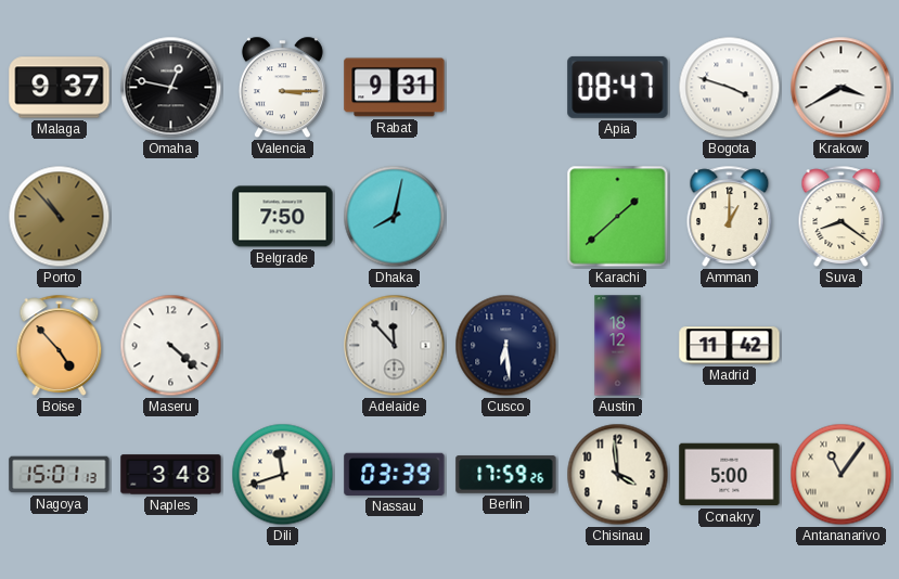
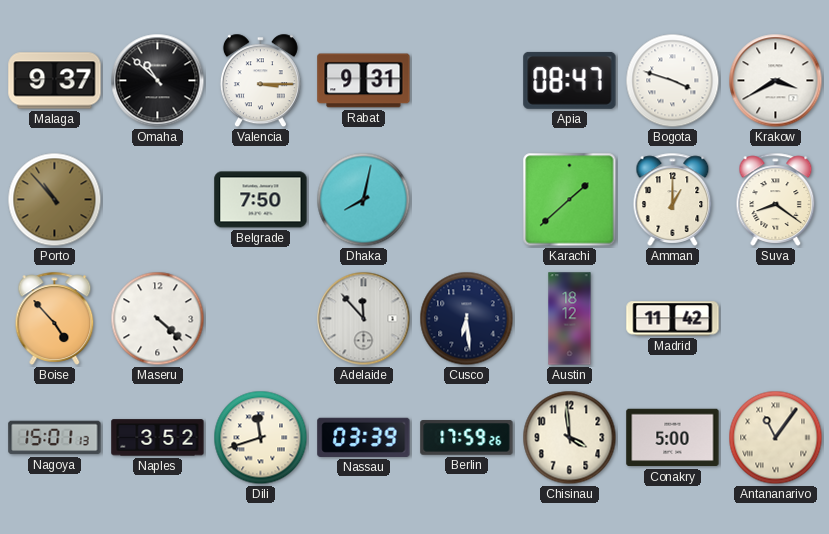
Omaha: 12:47 -> 10:52 (158, 81)
Naples: 3:48 -> 3:52 (158, 438)
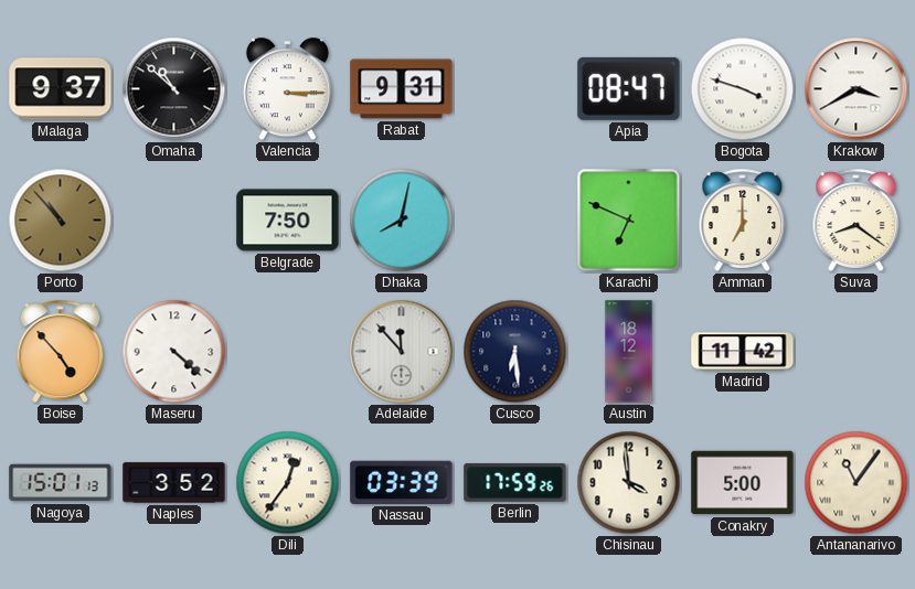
Karachi: 1:38 -> 6:49 (629, 221)
Amman: 1:00 -> 7:00 (743, 219)
Dili: 11:42 -> 12:36 (288, 483)
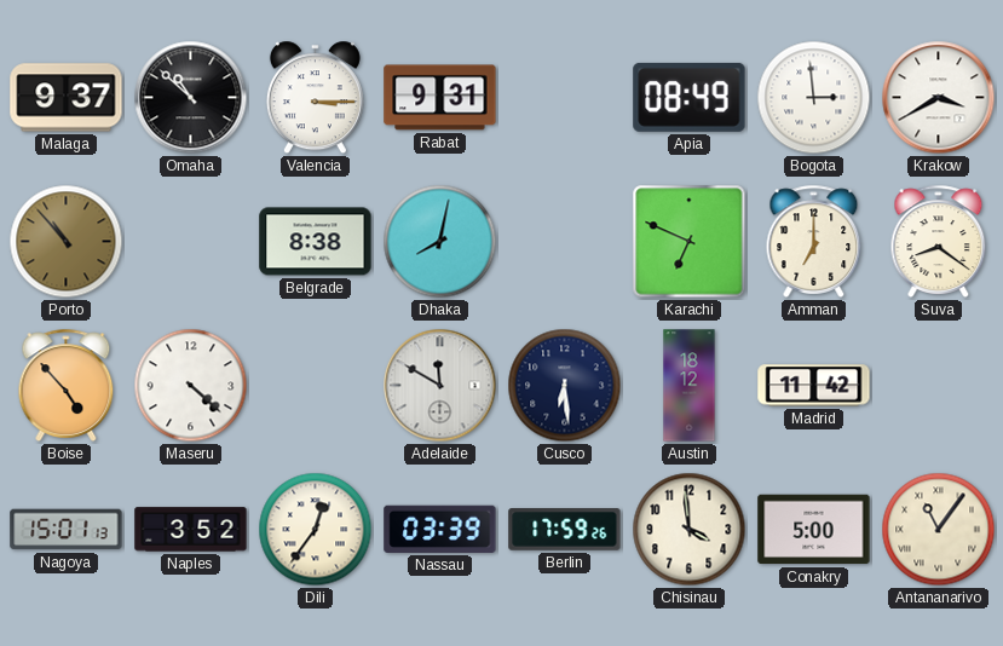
Apia: 08:47 -> 08:49 (690, 97)
Bogota: 3:48 -> 2:59 (814, 98)
Belgrade: 7:50 -> 8:38 (316, 242)
Adelaide: 11:53 -> 11:50 (440, 386)
